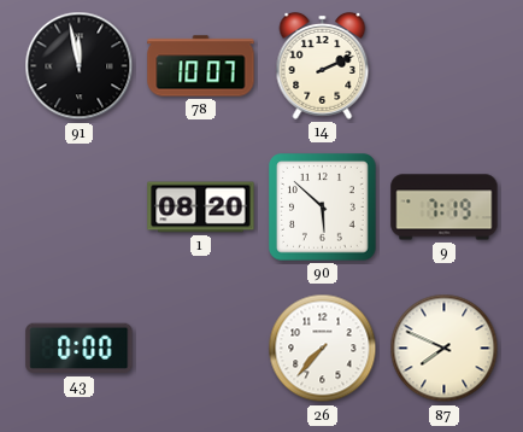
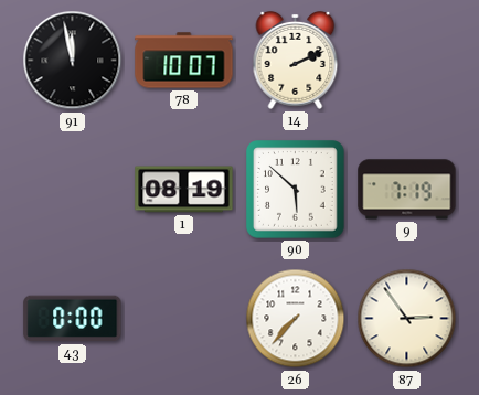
1: 08:20 -> 08:19 (184, 190)
87: 7:49 -> 2:54 (407, 319)
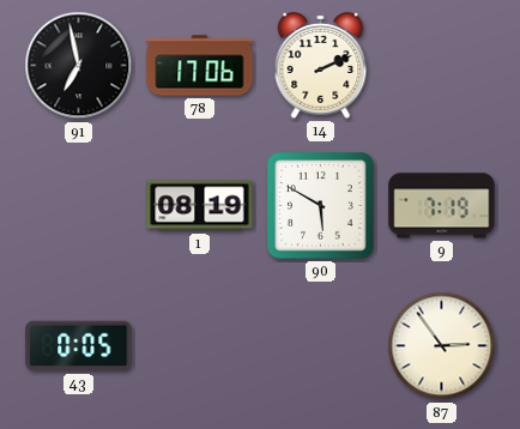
91: 11:58 -> 6:58 (79, 66)
78: 10:07 -> 17:06 (200, 66)
90: 5:52 -> 5:50 (321, 206)
43: 0:00 -> 0:05 (79, 346)
26: 7:37 -> none (296, 319)
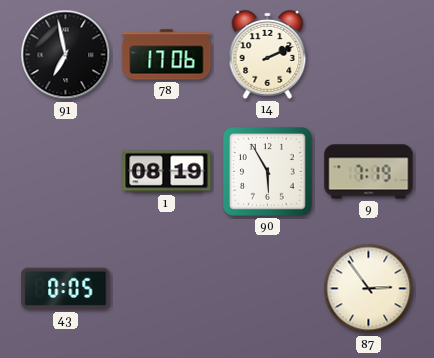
90: 5:50 -> 5:55 (268, 172)
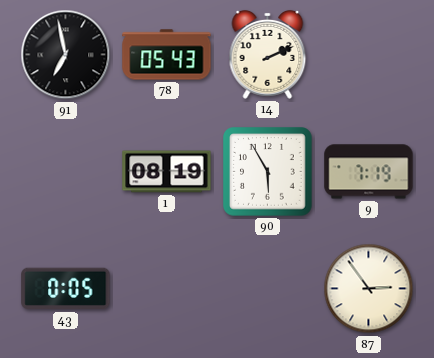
78: 17:06 -> 05:43 (167, 55)
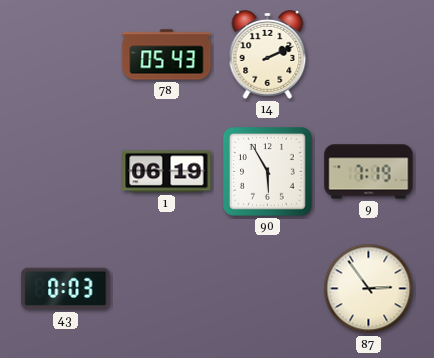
91: 6:58 -> none (66, 55)
1: 08:19 -> 06:19 (167, 172)
43: 0:05 -> 0:03 (66, 289)
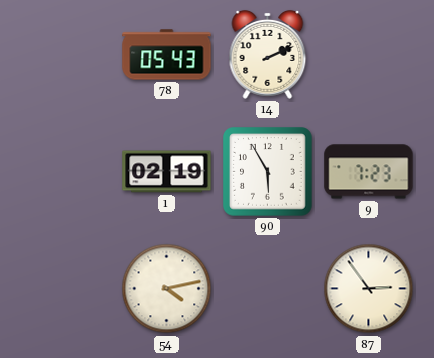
1: 06:19 -> 02:19 (167, 172)
9: 7:19 -> 7:23 (369, 172)
43: 0:03 -> none (66, 289)
54: none -> 4:13 (167, 289)
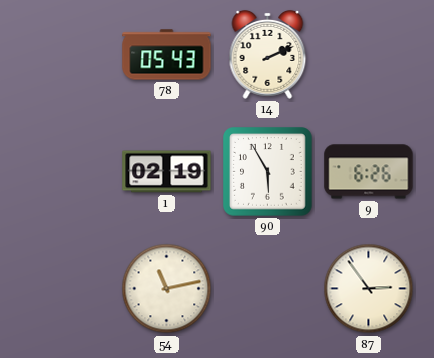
9: 7:23 -> 6:26 (369, 172)
54: 4:13 -> 11:13 (167, 289)
